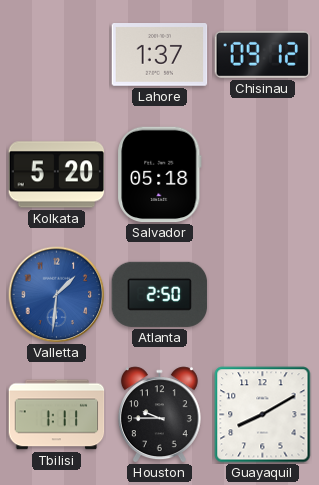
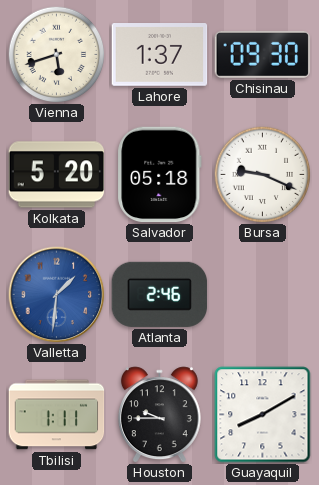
Vienna: none -> 5:42 (56, 54)
Chisinau: 09:12 -> 09:30 (263, 54)
Bursa: none -> 9:19 (262, 174)
Atlanta: 2:50 -> 2:46 (160, 294)
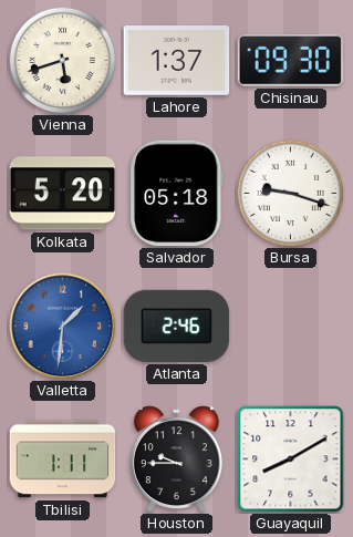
Bursa: 9:19 -> 9:18 (290, 193)
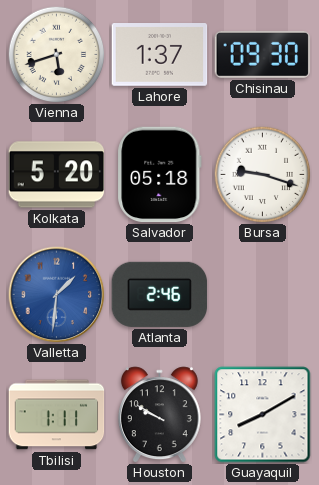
Houston: 9:45 -> 9:50 (159, 415)
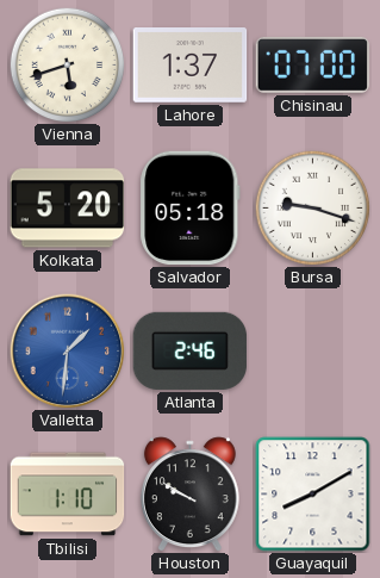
Chisinau: 09:30 -> 07:00 (313, 64)
Tbilisi: 1:11 -> 1:10 (68, 495)
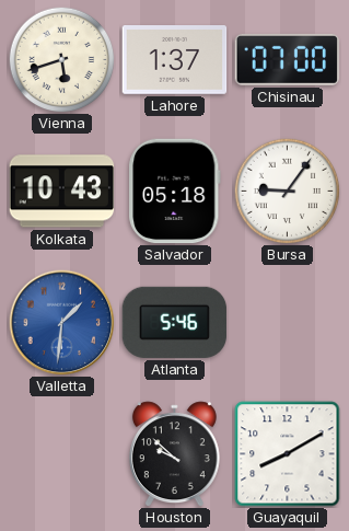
Kolkata: 5:20 -> 10:43 (62, 192)
Bursa: 9:18 -> 9:06 (287, 191)
Atlanta: 2:46 -> 5:46 (175, 322)
Tbilisi: 1:10 -> none (68, 495)
Houston: 9:50 -> 9:52 (174, 454)
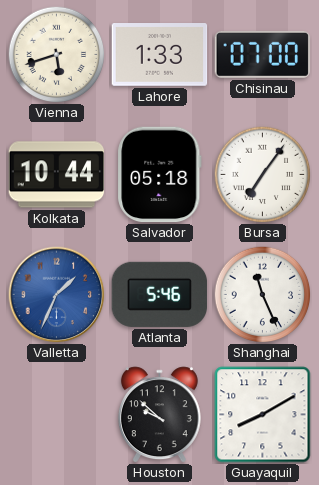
Lahore: 1:37 -> 1:33 (160, 55)
Kolkata: 10:43 -> 10:44 (57, 175)
Bursa: 9:06 -> 7:06 (262, 174)
Valletta: 1:31 -> 1:34 (57, 295)
Shanghai: none -> 11:26 (262, 294)
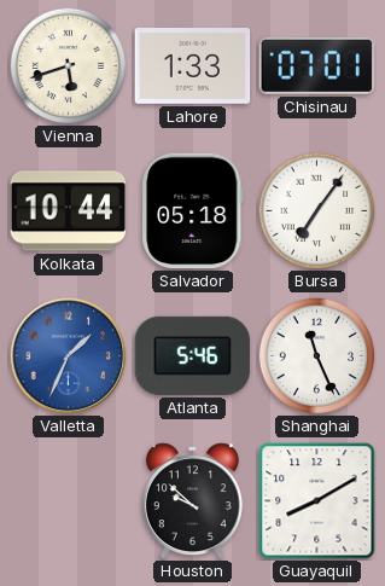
Chisinau: 07:00 -> 07:01 (317, 65)
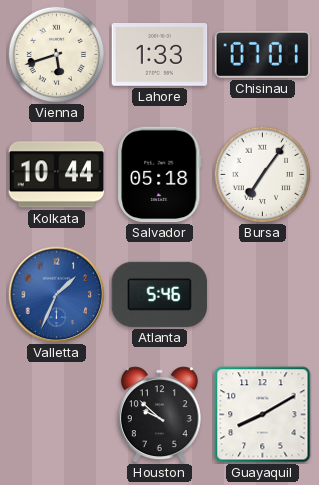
Shanghai: 11:26 -> none (316, 355)
